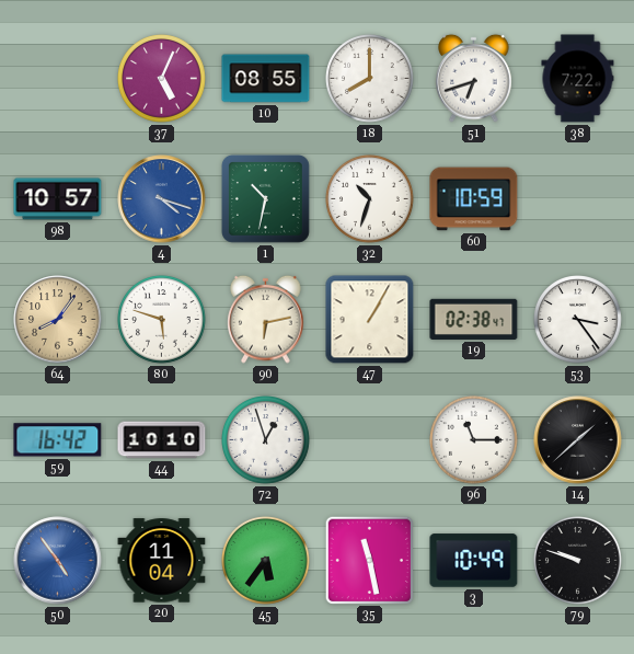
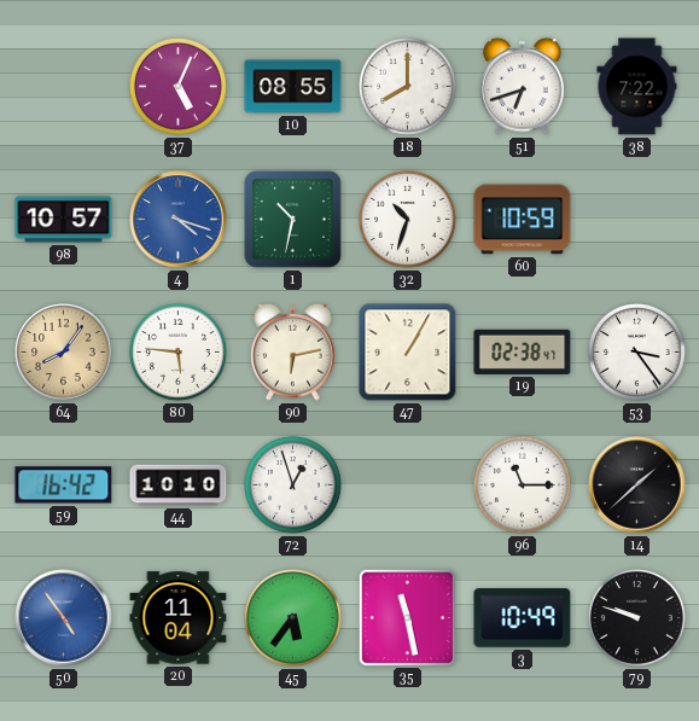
80: 5:48 -> 5:46 (179, 353)
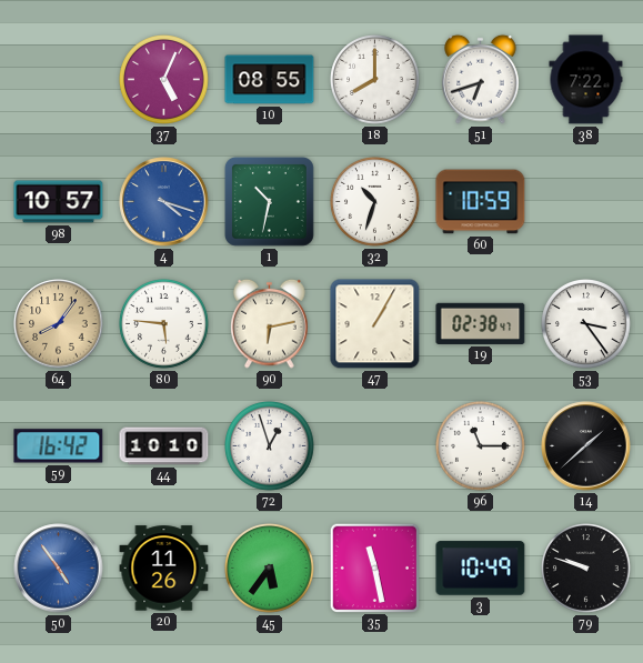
20: 11:04 -> 11:26 (164, 569)
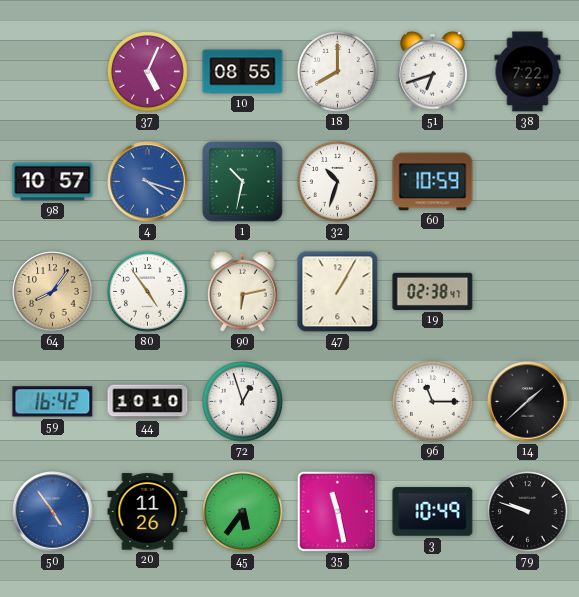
80: 5:46 -> 4:54 (148, 292)
53: 3:24 -> none (586, 324)
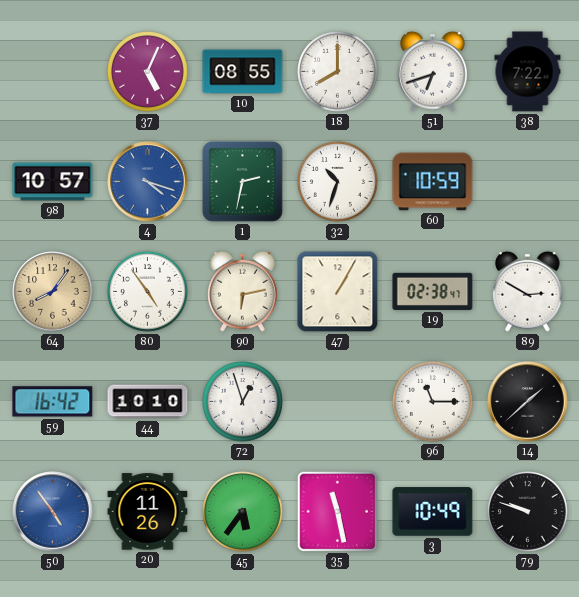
1: 10:32 -> 2:32 (242, 181)
89: none -> 2:50 (528, 291)
